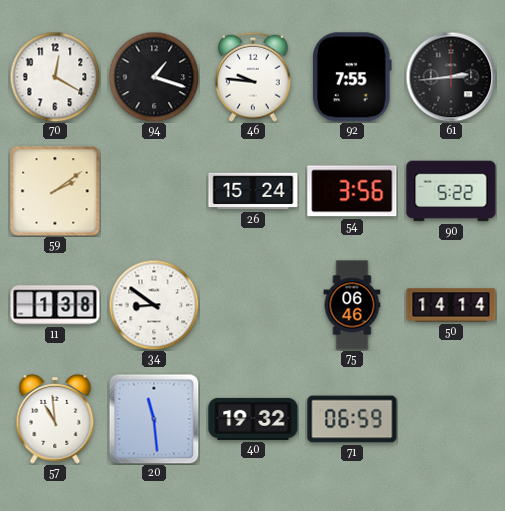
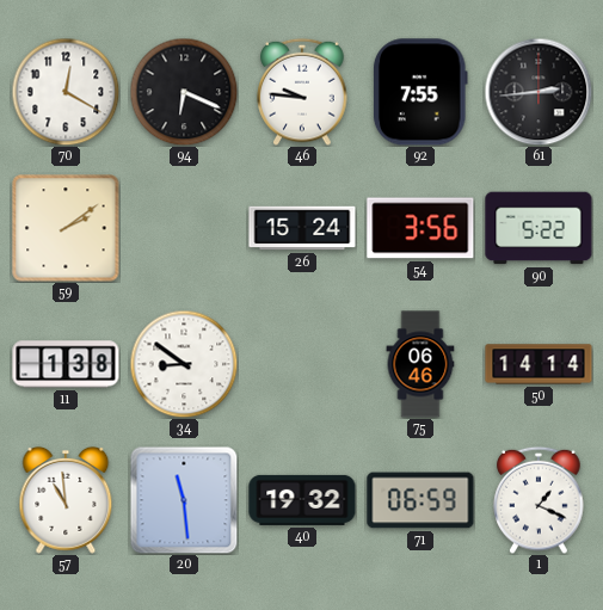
94: 1:18 -> 6:19 (184, 92)
1: none -> 1:19 (539, 500)
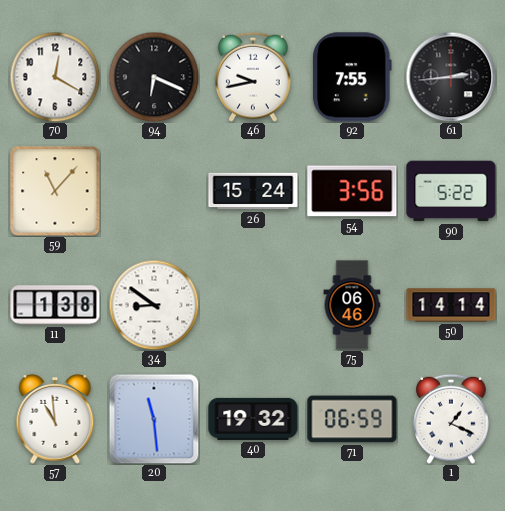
46: 9:46 -> 9:43 (253, 77)
59: 2:09 -> 11:07 (55, 191)
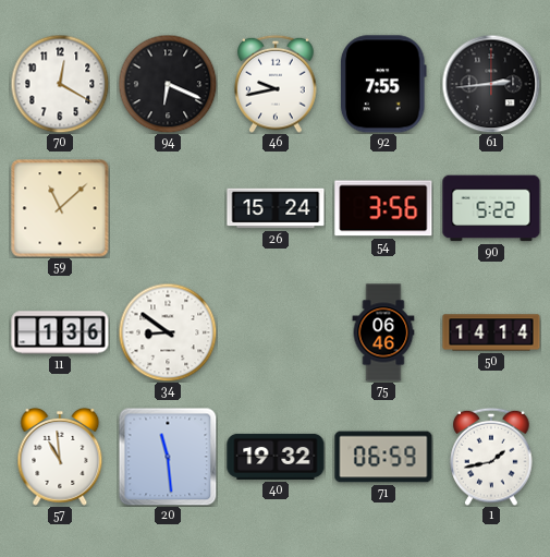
59: 11:07 -> 11:08 (60, 208)
11: 1:38 -> 1:36 (60, 332)
1: 1:19 -> 1:43 (491, 457)
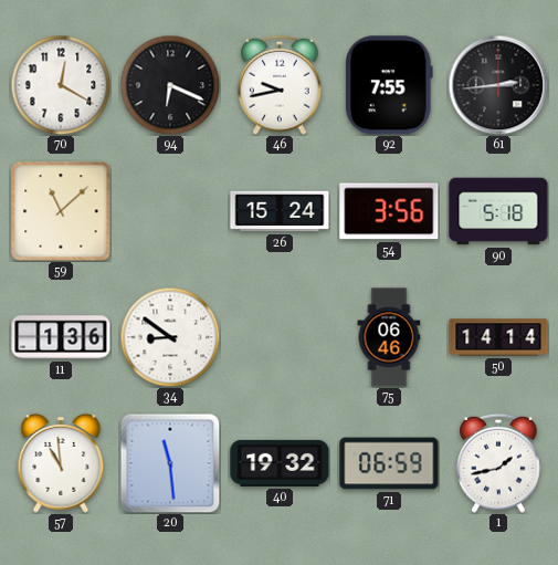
90: 5:22 -> 5:18 (498, 211)
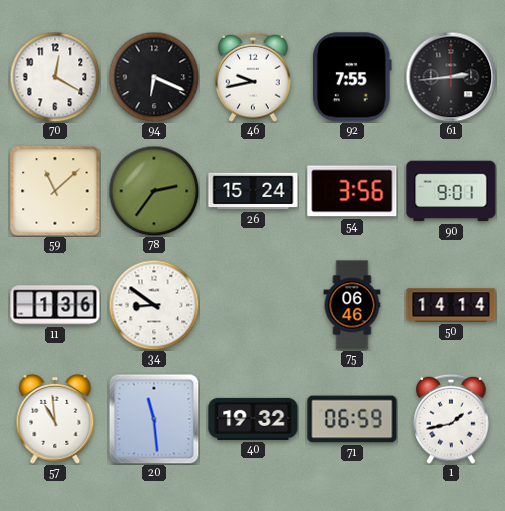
78: none -> 2:36 (154, 191)
90: 5:18 -> 9:01 (451, 191)
